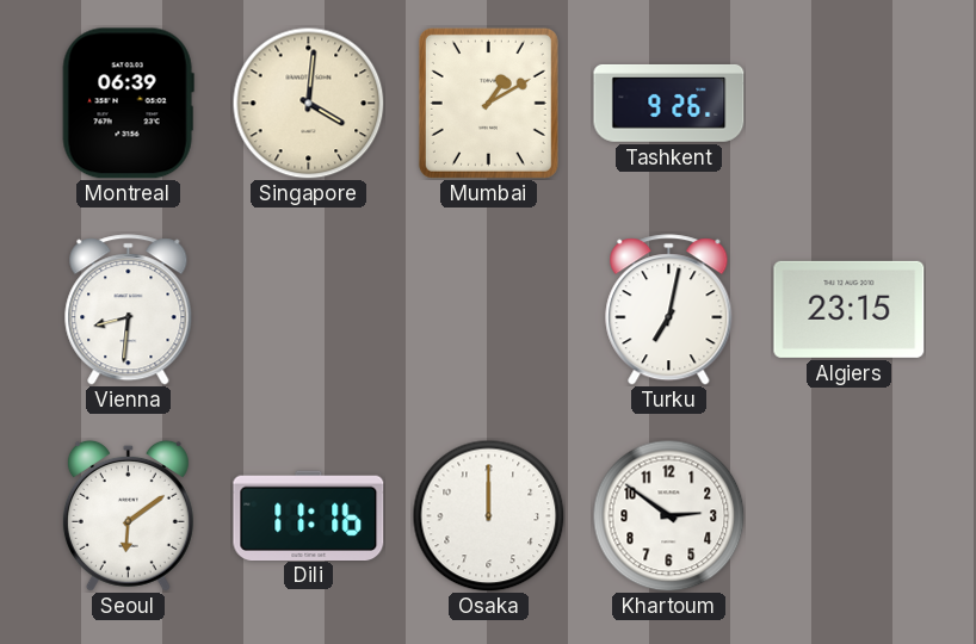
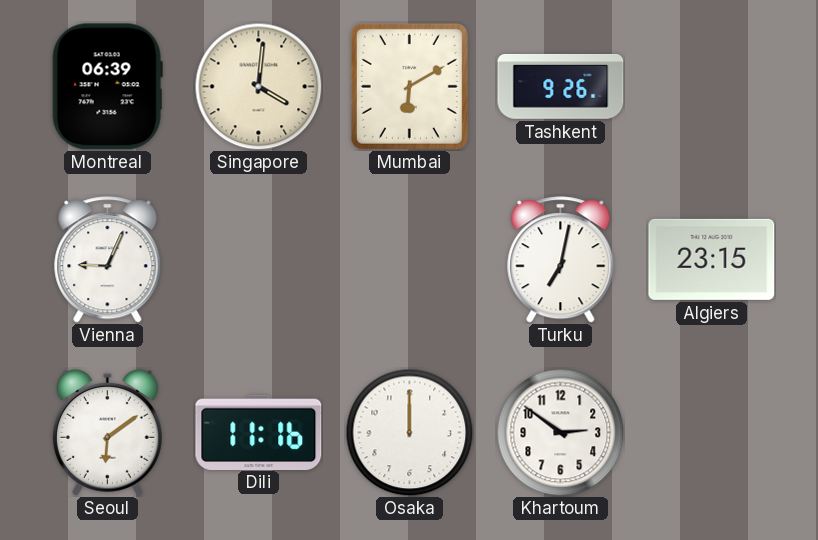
Mumbai: 1:10 -> 6:10 (409, 86)
Vienna: 8:31 -> 9:04 (108, 260)
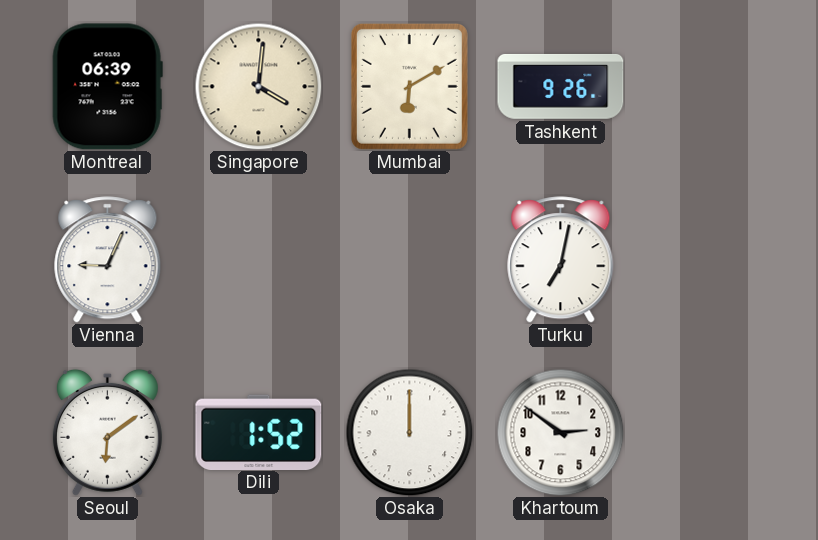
Algiers: 23:15 -> none (712, 259)
Dili: 11:16 -> 1:52 (259, 432)
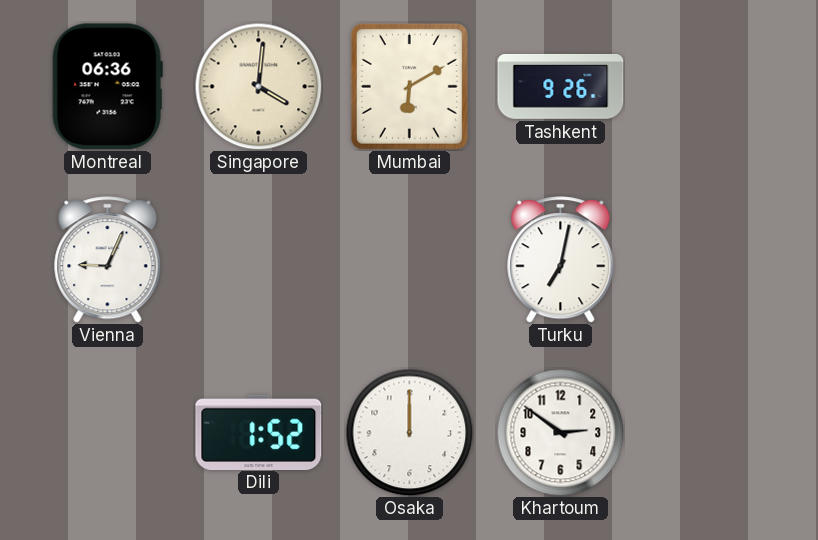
Montreal: 06:39 -> 06:36 (107, 87)
Seoul: 6:09 -> none (107, 432)
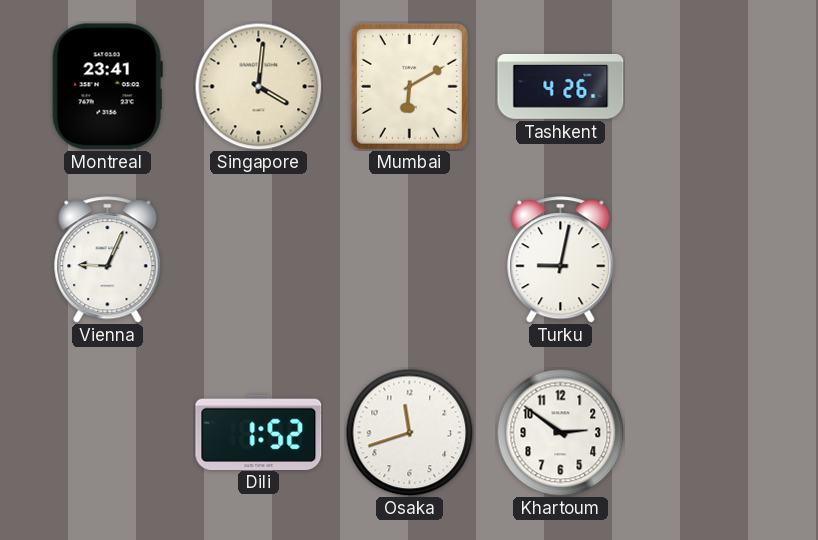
Montreal: 06:36 -> 23:41 (107, 87)
Tashkent: 9:26 -> 4:26 (561, 86)
Turku: 7:02 -> 9:02 (561, 260)
Osaka: 12:00 -> 11:42 (409, 432)
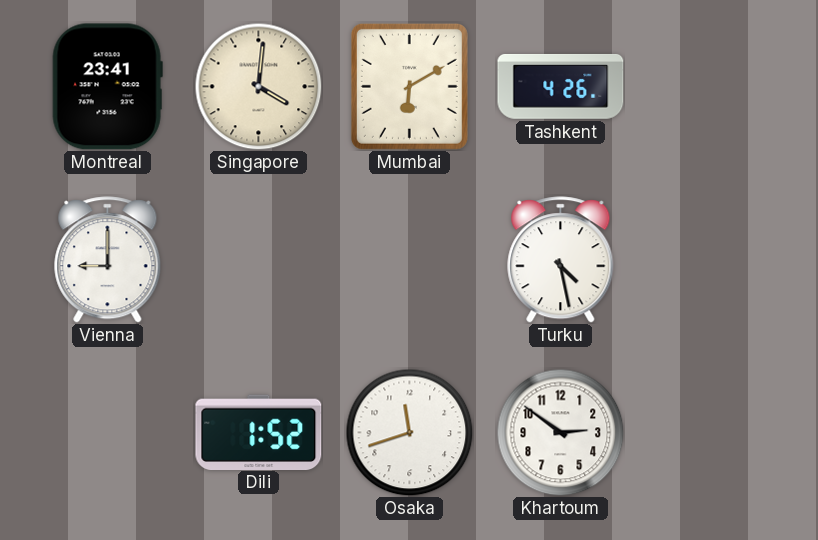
Vienna: 9:04 -> 9:00 (108, 260)
Turku: 9:02 -> 4:28 (561, 260)
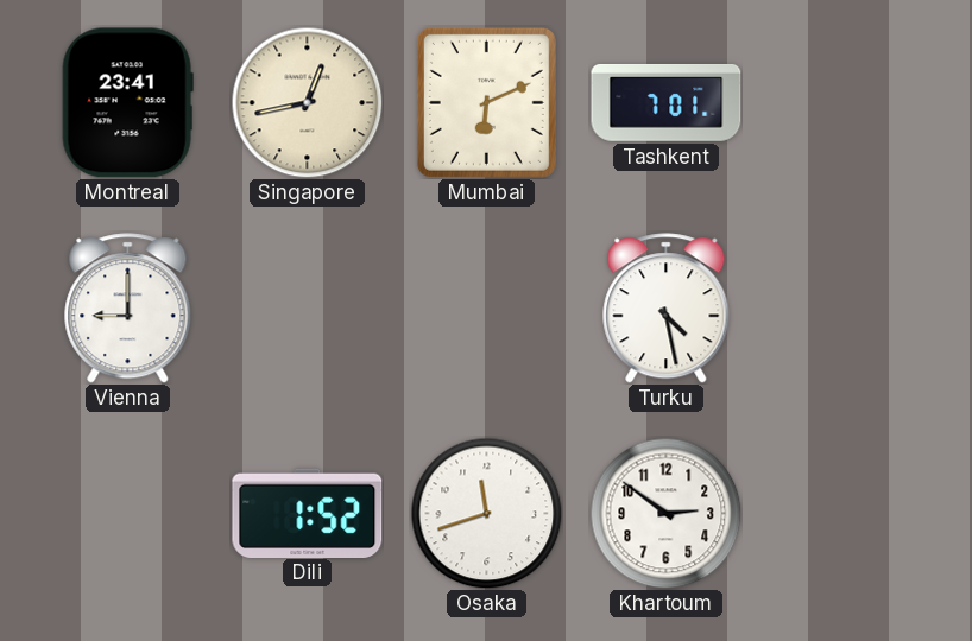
Singapore: 4:01 -> 12:43 (307, 102)
Mumbai: 6:10 -> 6:11 (486, 102)
Tashkent: 4:26 -> 7:01 (667, 102)
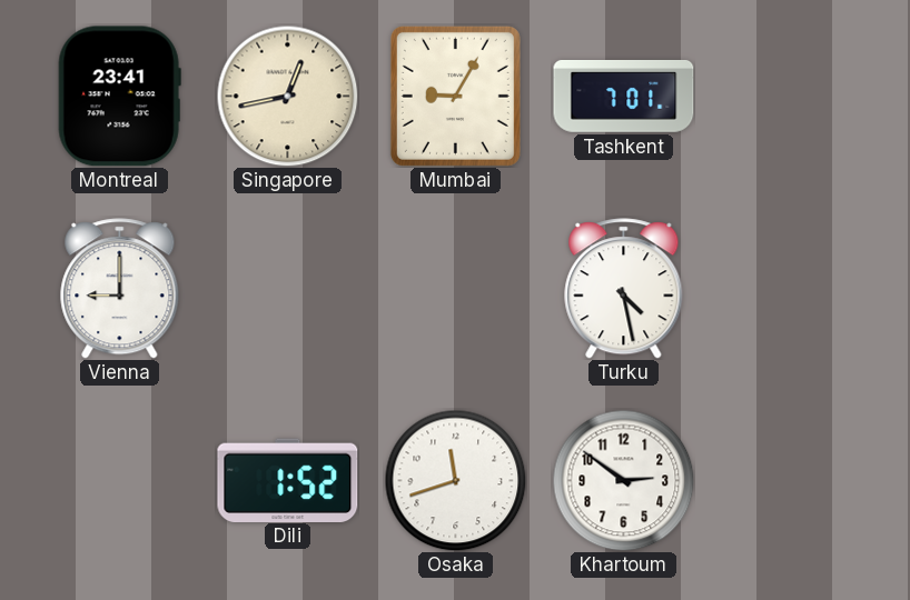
Mumbai: 6:11 -> 9:05 (455, 96)
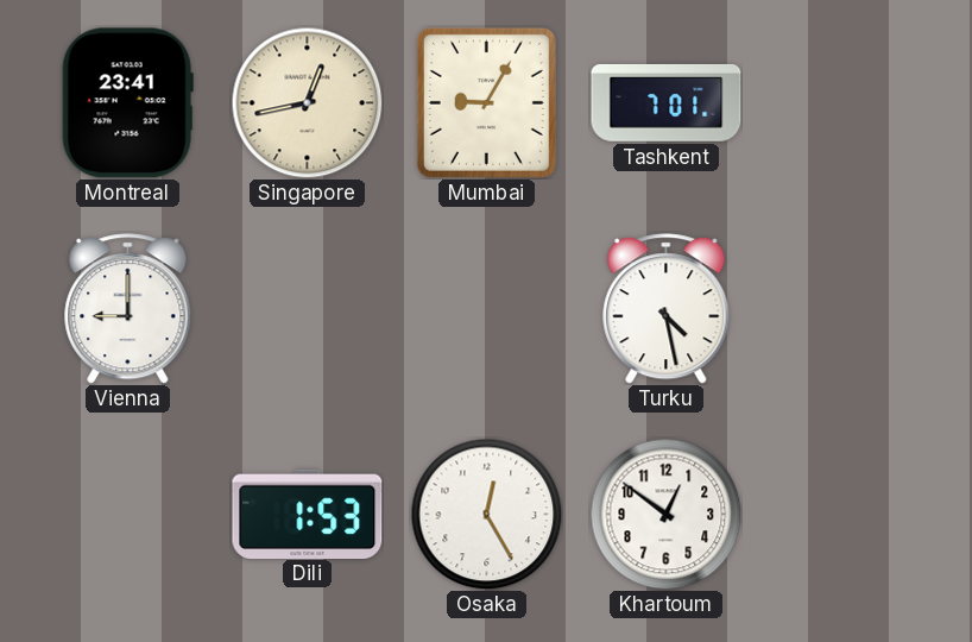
Dili: 1:52 -> 1:53 (308, 514)
Osaka: 11:42 -> 12:25 (486, 514)
Khartoum: 2:51 -> 12:51 (665, 514)
